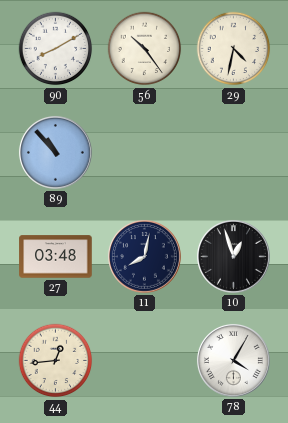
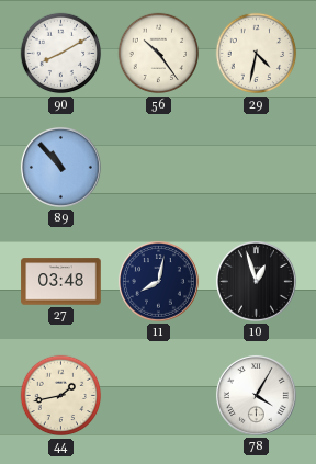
44: 12:44 -> 1:43 (61, 396)
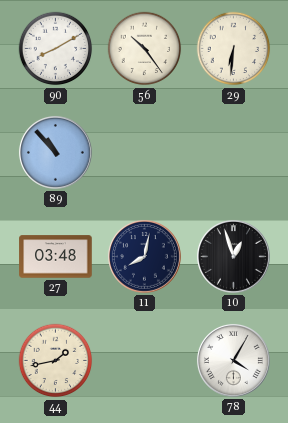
29: 4:32 -> 6:31 (234, 49)
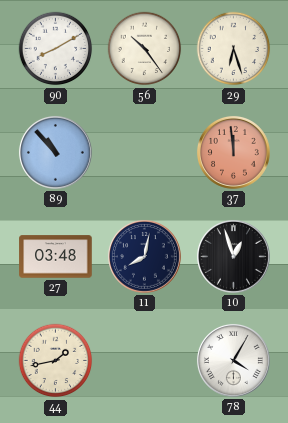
29: 6:31 -> 6:27 (234, 49)
37: none -> 11:59 (234, 153)
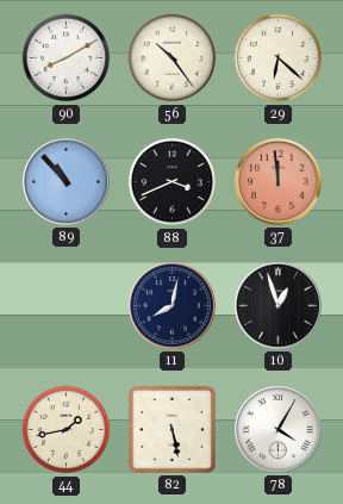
29: 6:27 -> 6:22 (279, 58)
88: none -> 3:41 (173, 182)
27: 03:48 -> none (56, 257)
82: none -> 5:28 (171, 429)
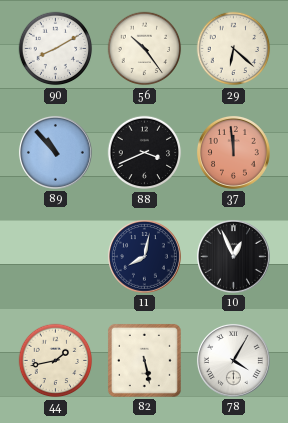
10: 12:57 -> 12:56 (234, 257)
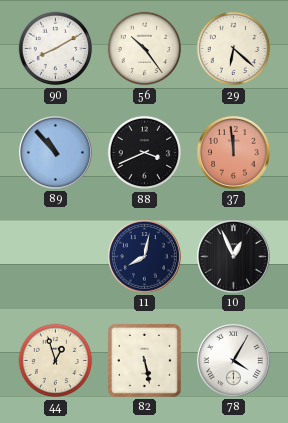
44: 1:43 -> 12:57 (56, 361)
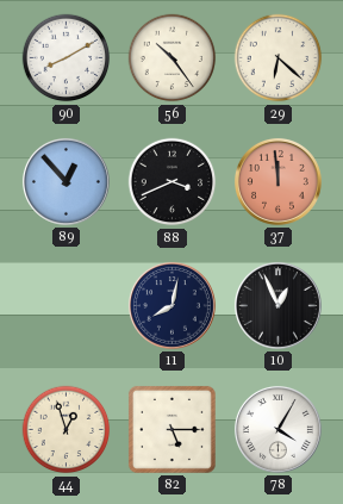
89: 10:53 -> 12:53 (67, 182)
82: 5:28 -> 5:15 (171, 429)
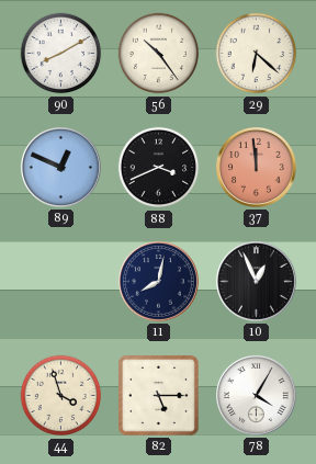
89: 12:53 -> 12:49 (61, 168)
44: 12:57 -> 3:57 (61, 396)
